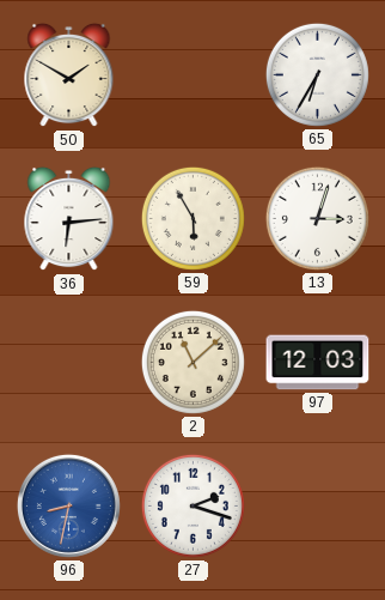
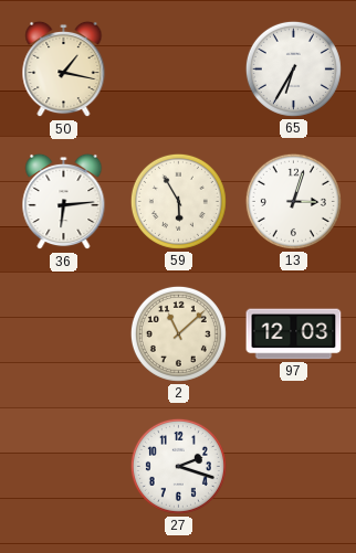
50: 1:50 -> 1:17 (64, 70)
96: 8:32 -> none (68, 505)
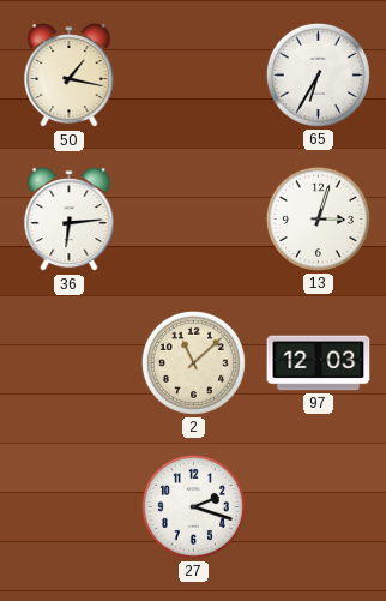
59: 5:55 -> none (178, 201)
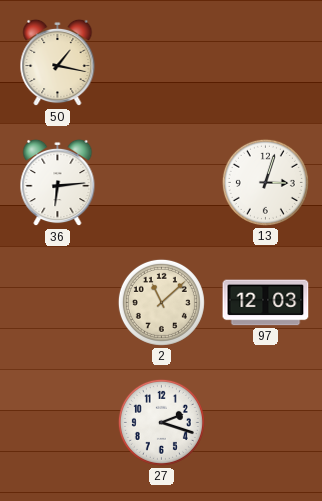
65: 6:35 -> none (318, 74)
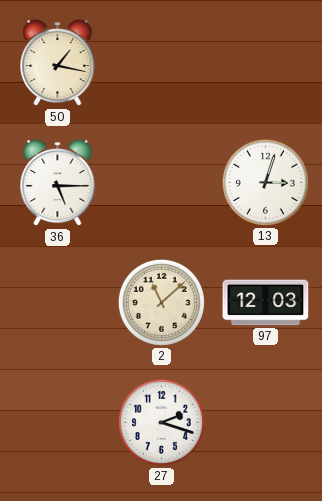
36: 6:14 -> 5:15 (58, 183)
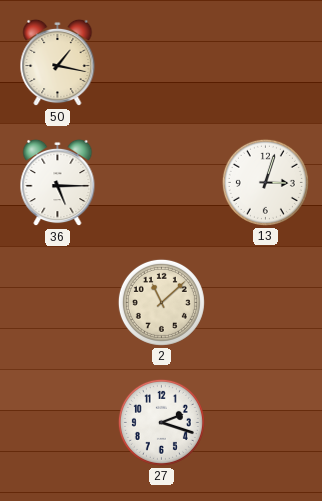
97: 12:03 -> none (266, 303)
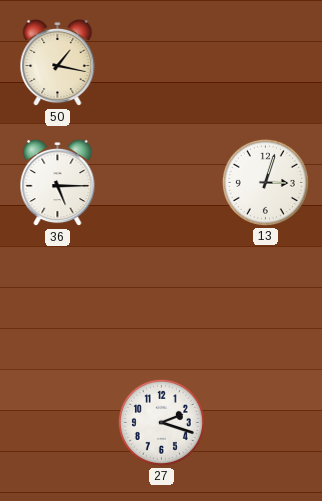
2: 11:08 -> none (161, 302)
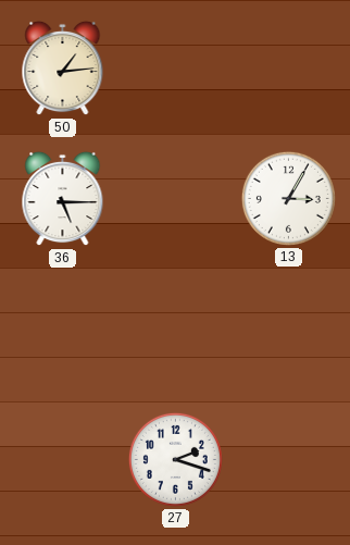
50: 1:17 -> 1:14 (63, 69)
13: 3:03 -> 3:05 (288, 198)
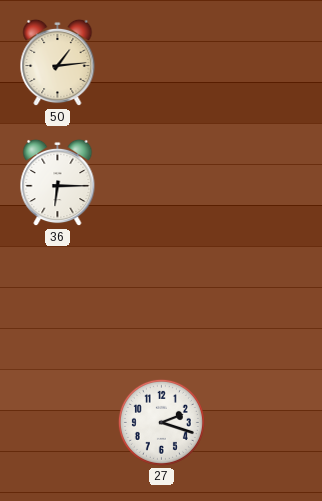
36: 5:15 -> 6:15 (58, 183)
13: 3:05 -> none (288, 198)
